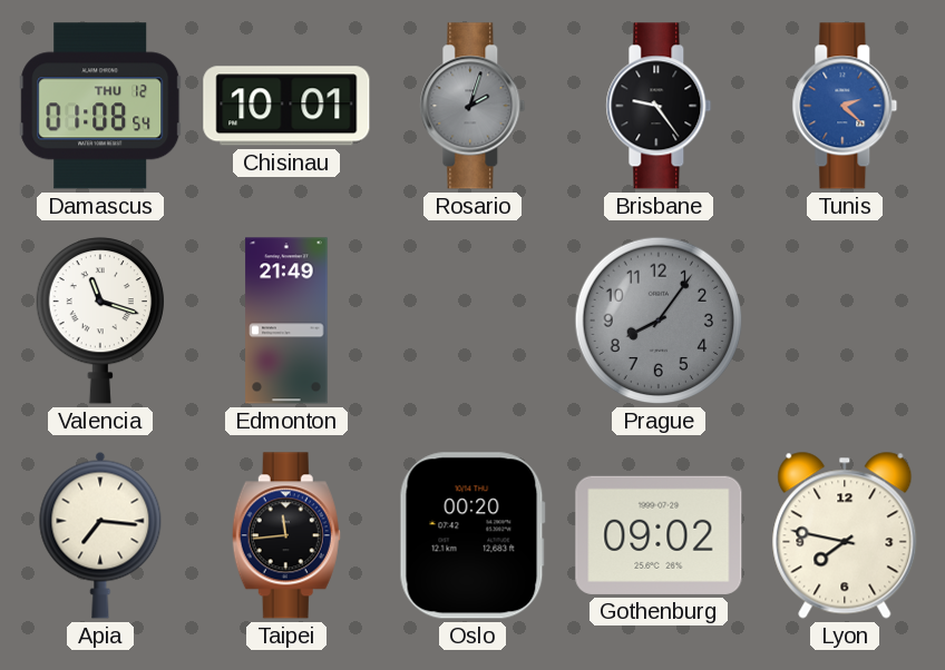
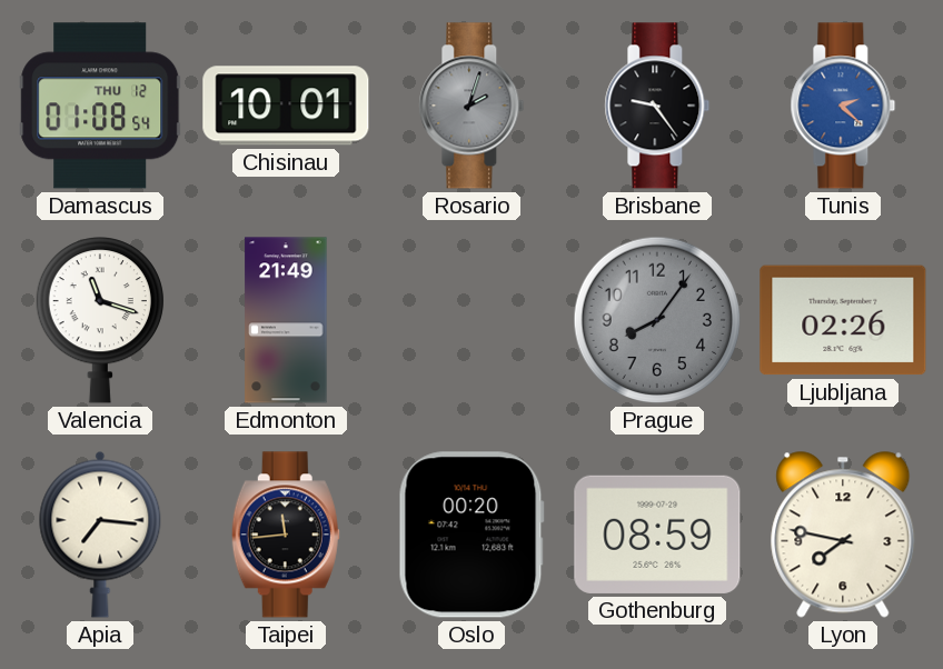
Ljubljana: none -> 02:26 (843, 320)
Gothenburg: 09:02 -> 08:59 (657, 535)
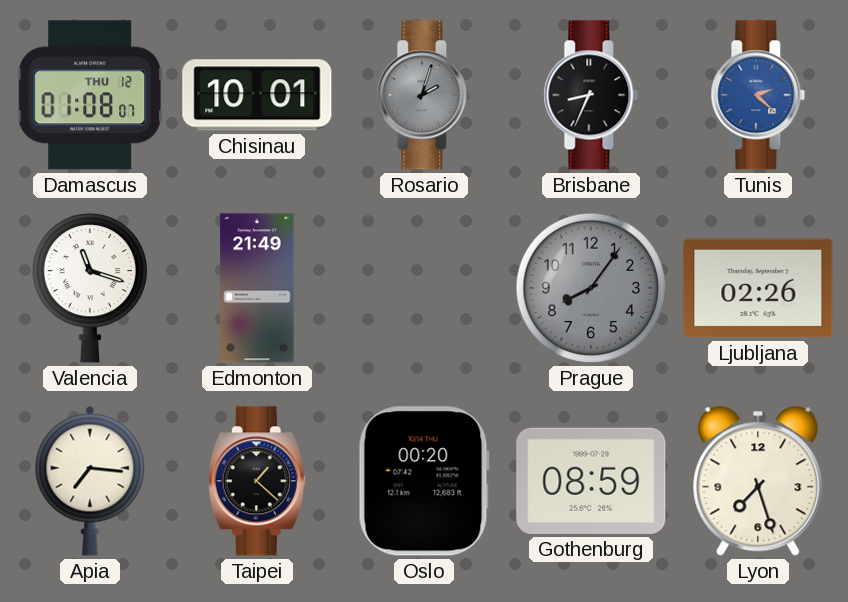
Damascus: 01:08:54 -> 01:08:07 (90, 95)
Brisbane: 9:24 -> 8:34 (591, 95)
Taipei: 11:44 -> 1:22 (257, 481)
Lyon: 7:47 -> 7:27 (758, 481)
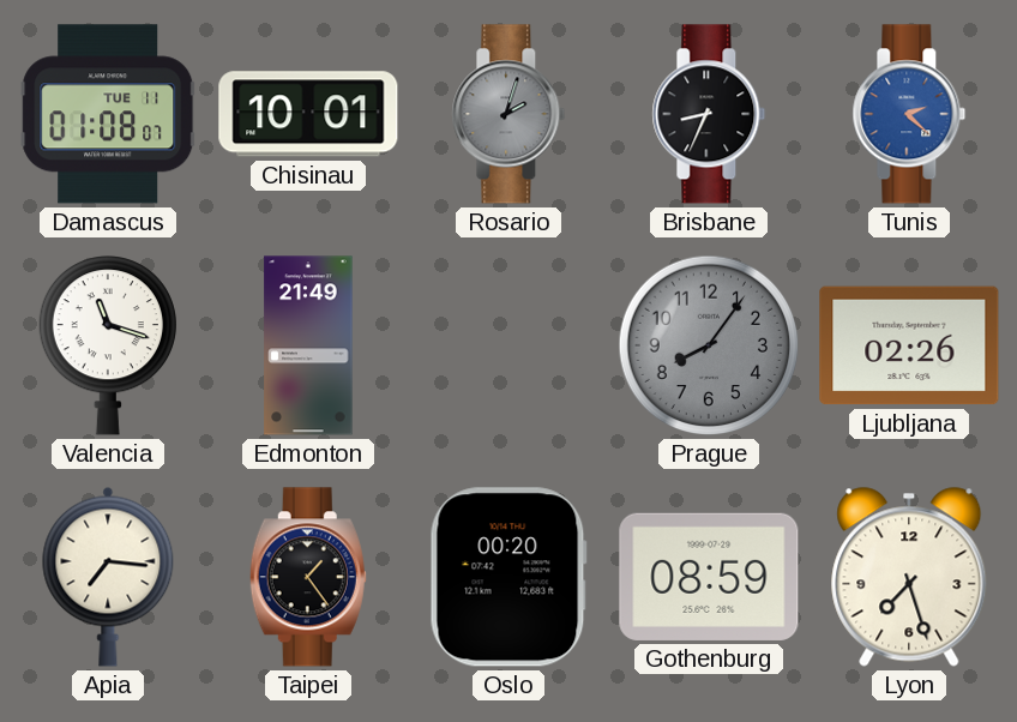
Damascus date: THU 12 -> TUE 11 (108, 114)
Taipei: 1:22 -> 1:24 (308, 577)
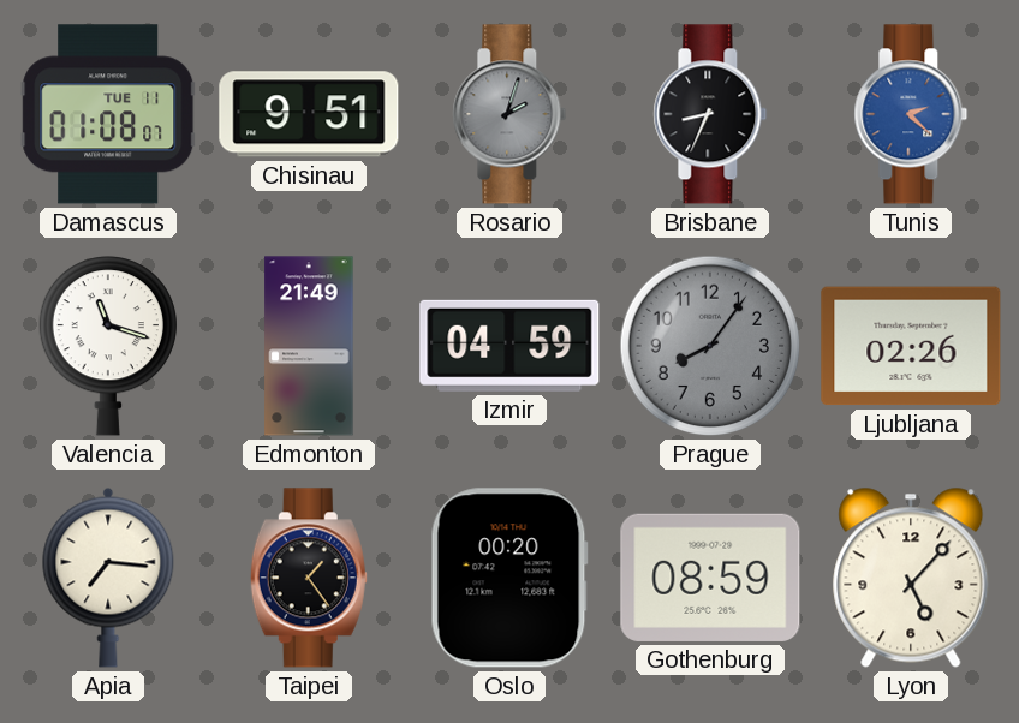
Chisinau: 10:01 -> 9:51 (309, 114)
Izmir: none -> 04:59 (509, 346)
Lyon: 7:27 -> 5:07 (911, 578)
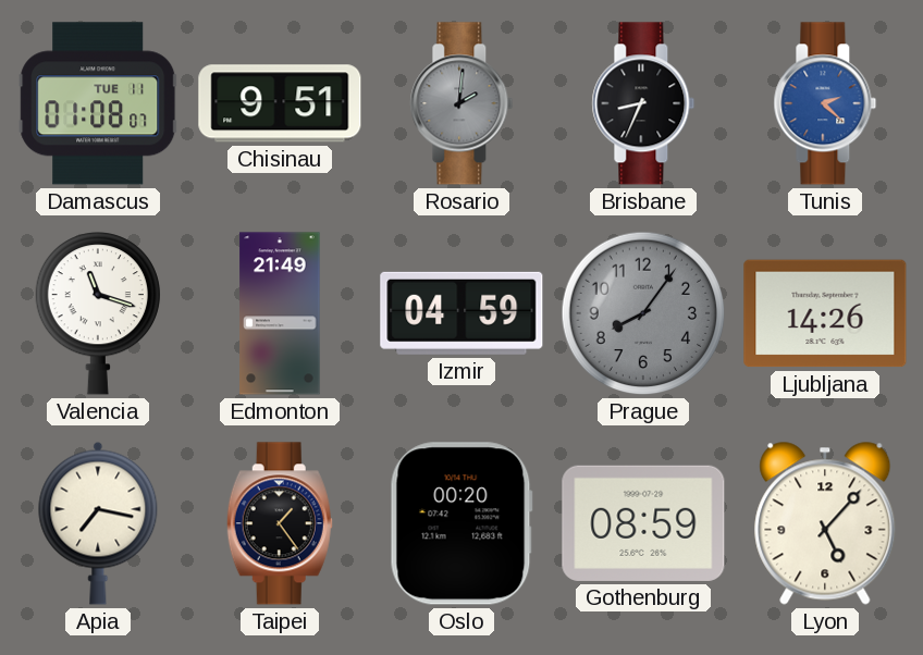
Rosario: 2:03 -> 2:01 (461, 103)
Ljubljana: 02:26 -> 14:26 (825, 313)
Apia: 7:16 -> 7:17 (98, 523)
